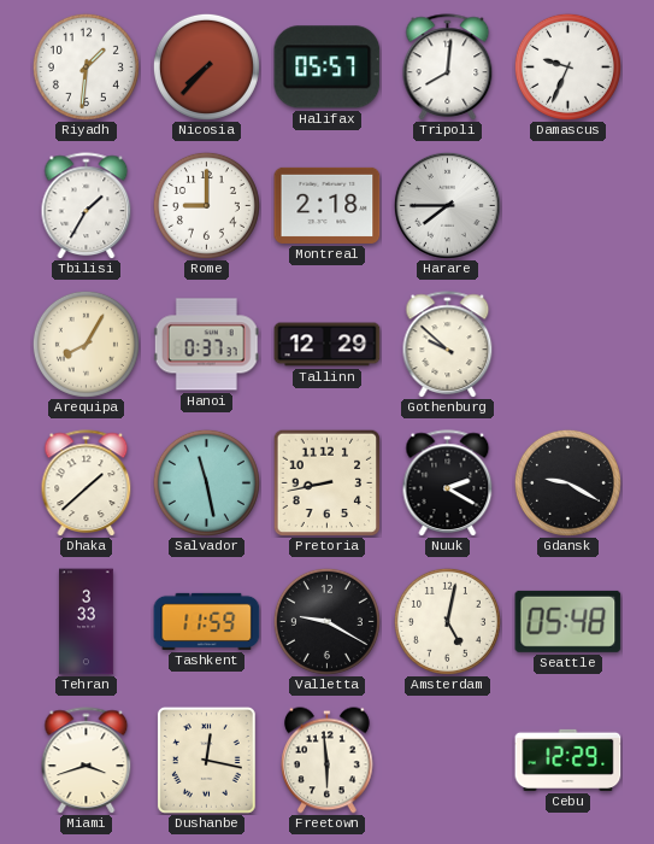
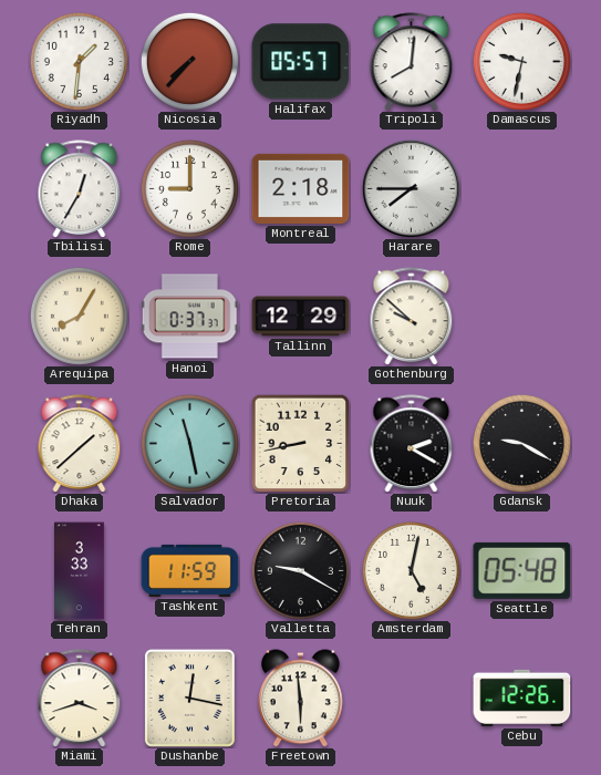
Damascus: 9:34 -> 9:32 (521, 61)
Tbilisi: 1:35 -> 12:35 (80, 189)
Cebu: 12:29 -> 12:26 (522, 697)
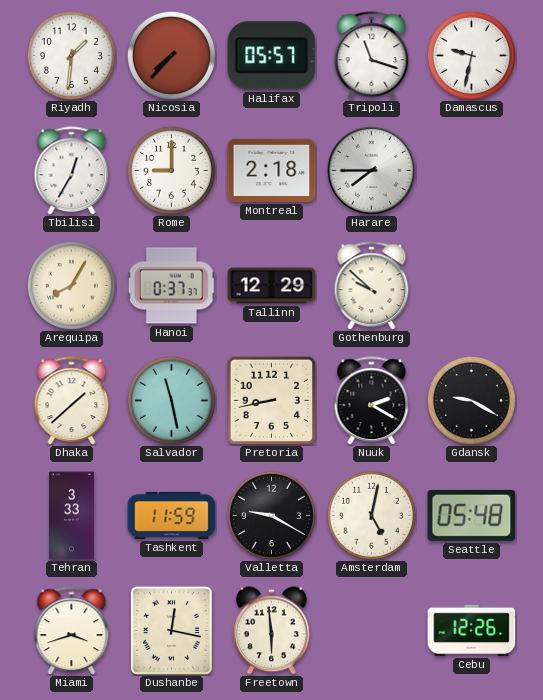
Tripoli: 8:01 -> 11:18 (372, 56)
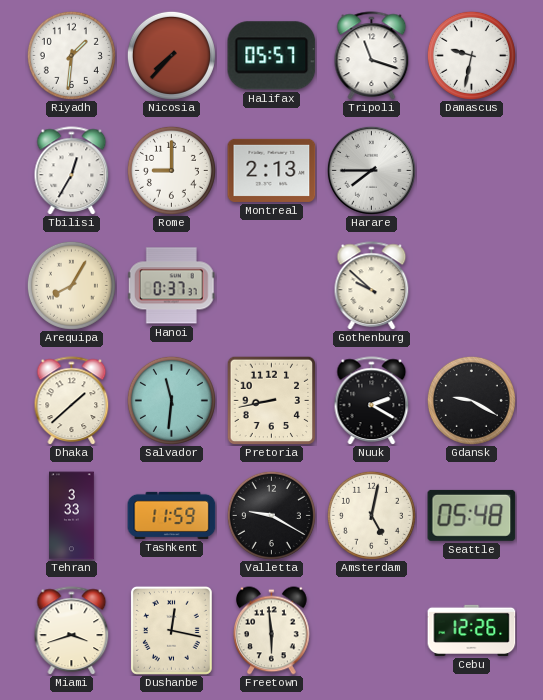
Montreal: 2:18 -> 2:13 (272, 170)
Tallinn: 12:29 -> none (272, 286)
Salvador: 11:28 -> 11:31 (171, 400)
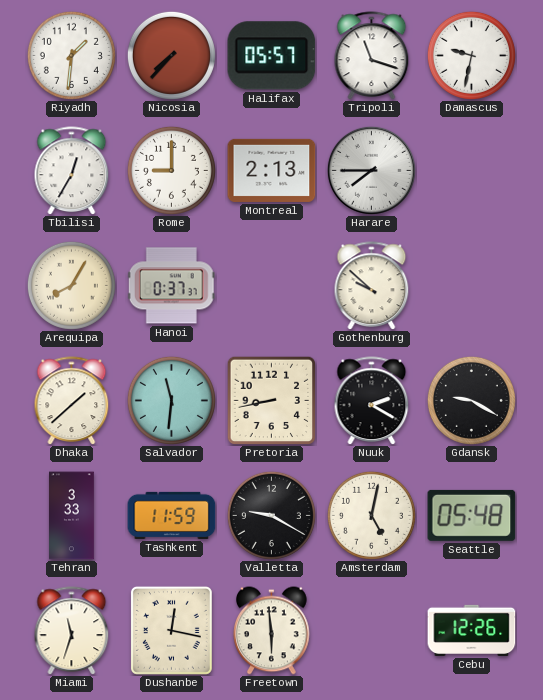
Miami: 3:42 -> 11:33 (72, 631)
